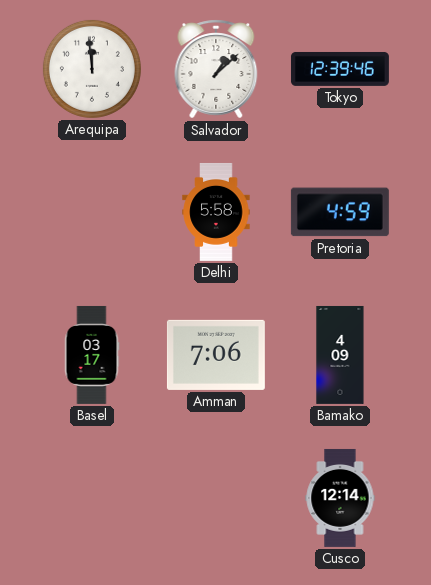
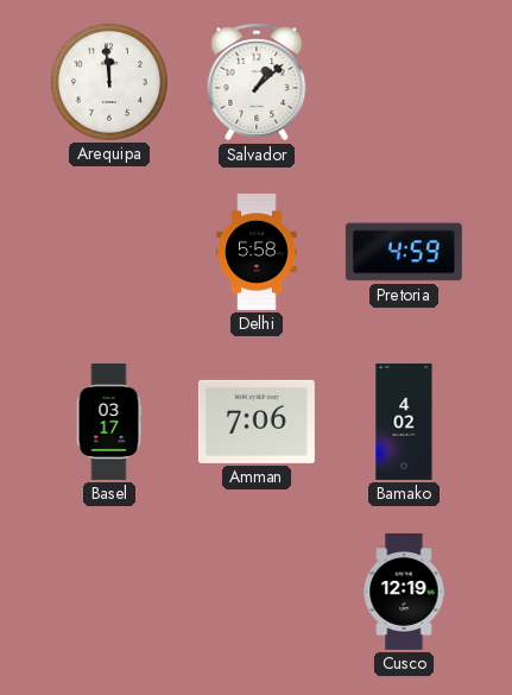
Tokyo: 12:39 -> none (340, 69)
Bamako: 4:09 -> 4:02 (404, 422)
Cusco: 12:14 -> 12:19 (404, 592)
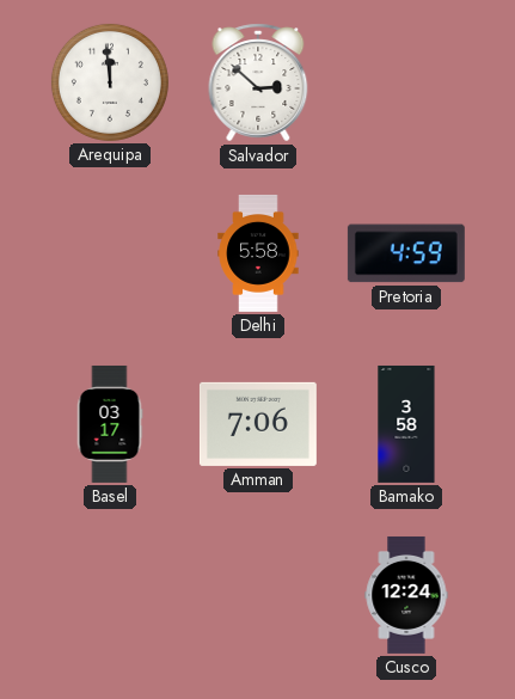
Salvador: 1:08 -> 2:52 (258, 82)
Bamako: 4:02 -> 3:58 (406, 424)
Cusco: 12:19 -> 12:24 (406, 595)
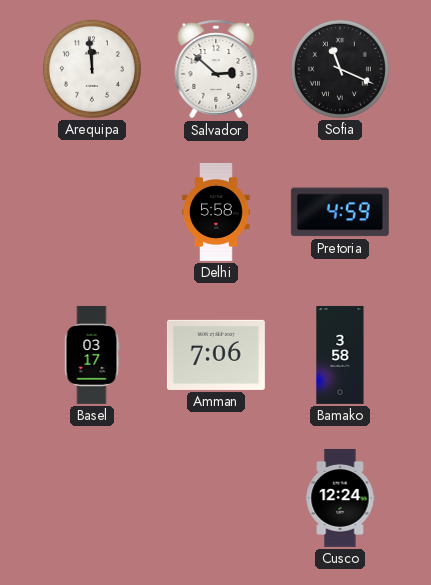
Sofia: none -> 11:19 (340, 69)
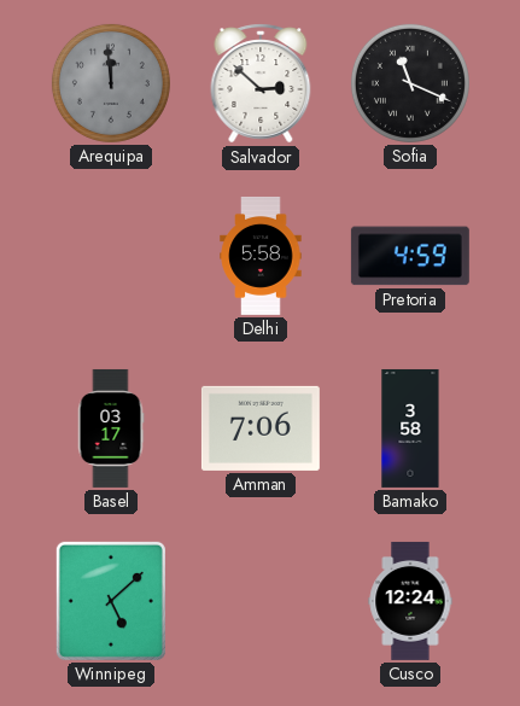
Arequipa dial: white -> grey (111, 83)
Winnipeg: none -> 5:08 (111, 601)
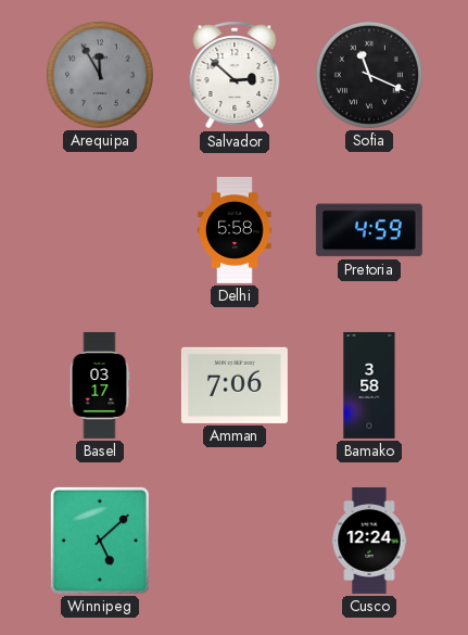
Arequipa: 11:59 -> 11:55 (100, 75)
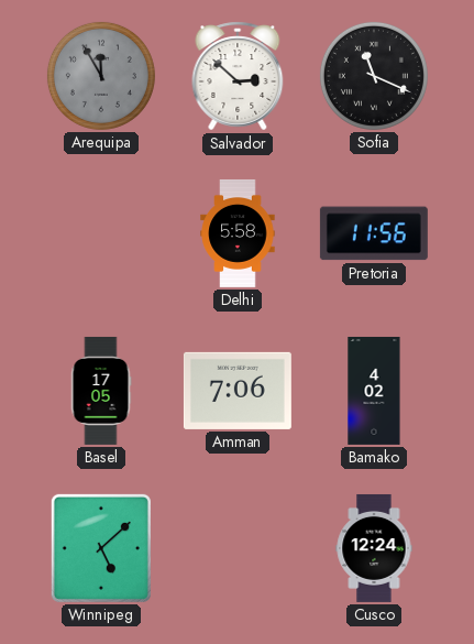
Pretoria: 4:59 -> 11:56 (374, 233)
Basel: 03:17 -> 17:05 (101, 391)
Bamako: 3:58 -> 4:02 (374, 391)
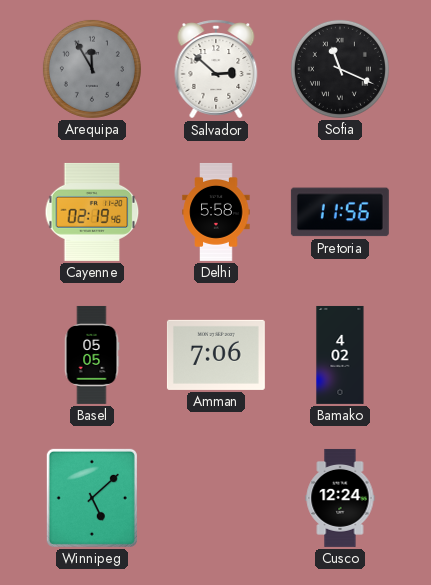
Cayenne: none -> 02:19 (92, 212)
Basel: 17:05 -> 05:05 (92, 355)
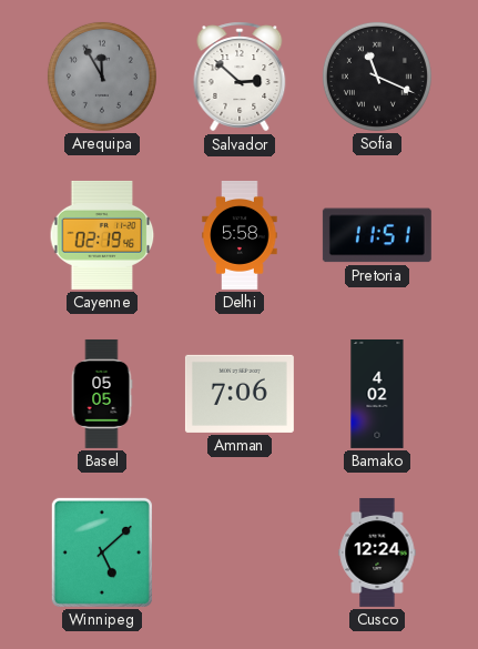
Pretoria: 11:56 -> 11:51 (377, 235)
